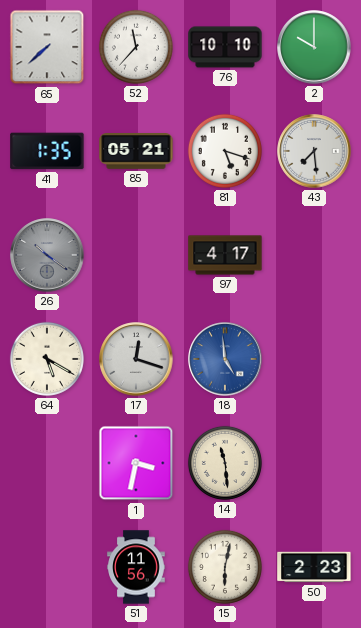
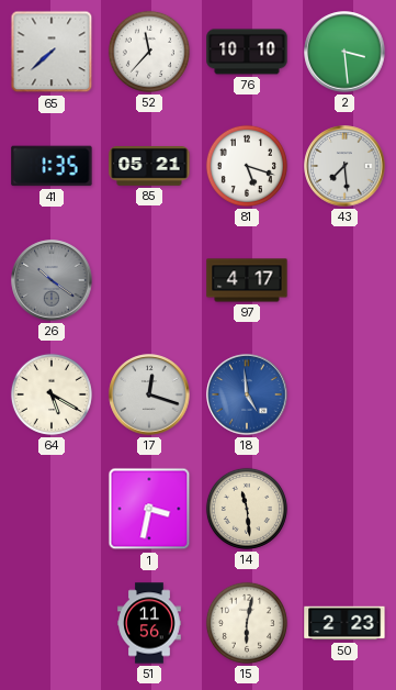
2: 10:00 -> 3:29 (344, 52)
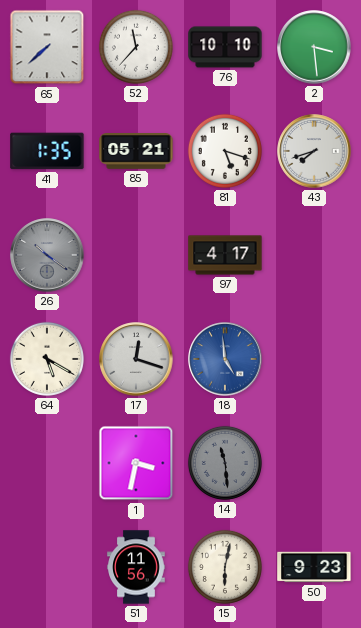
43: 7:29 -> 7:42 (314, 151)
14 dial: cream -> grey (225, 463)
50: 2:23 -> 9:23 (314, 567)
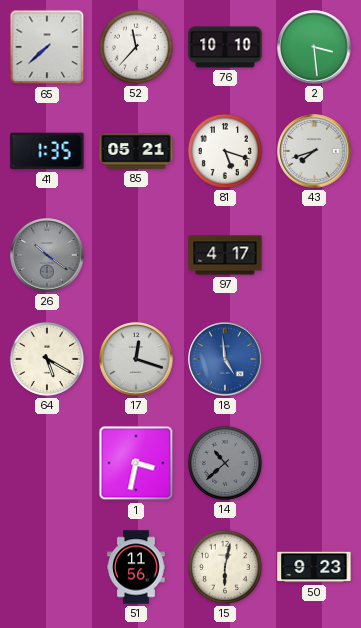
14: 11:29 -> 10:38 (225, 463)
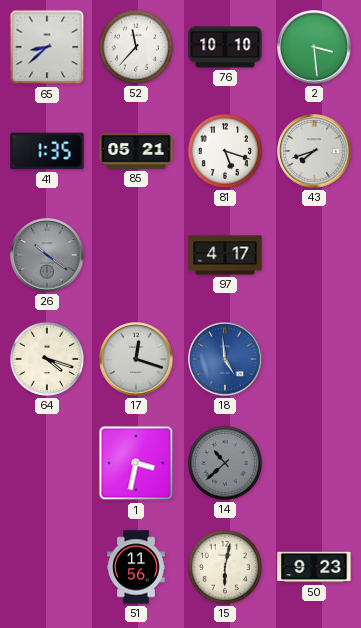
65: 7:38 -> 8:38 (47, 47)
64: 5:20 -> 4:18 (47, 359)
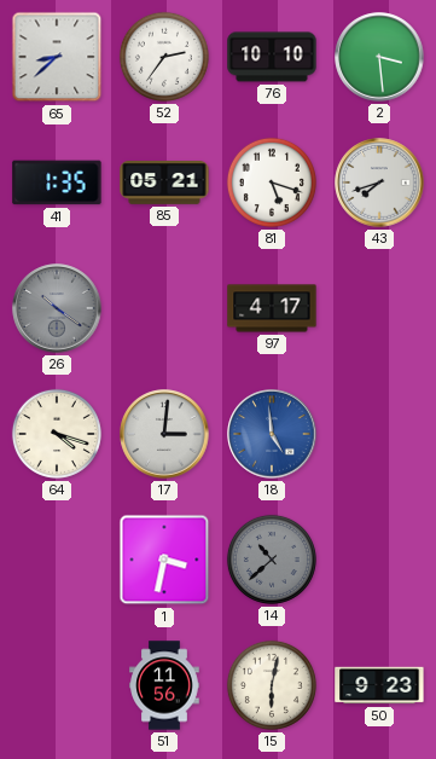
52: 11:37 -> 2:36 (164, 57)
17: 12:18 -> 3:01 (164, 434)
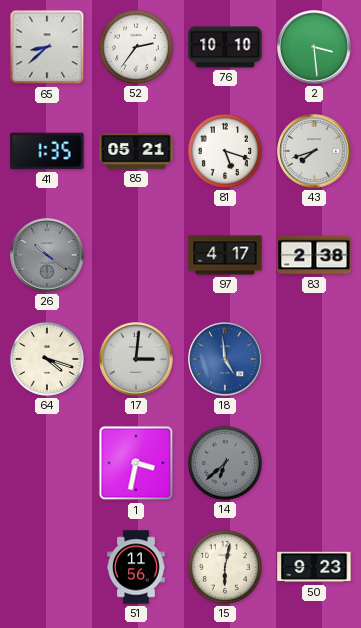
83: none -> 2:38 (314, 255)
14: 10:38 -> 6:38 (225, 463)
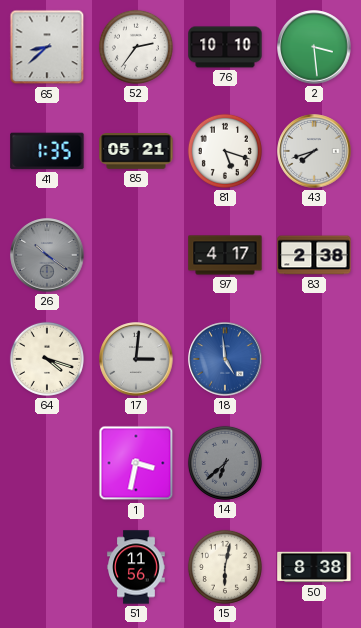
50: 9:23 -> 8:38 (314, 567)
